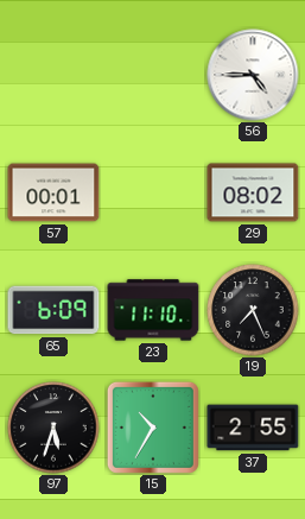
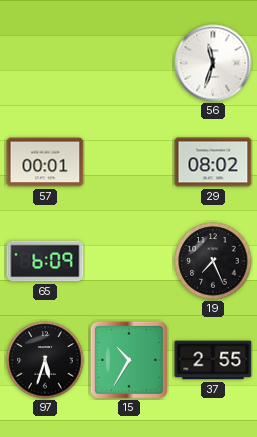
56: 4:45 -> 11:33 (213, 63)
23: 11:10 -> none (153, 310)
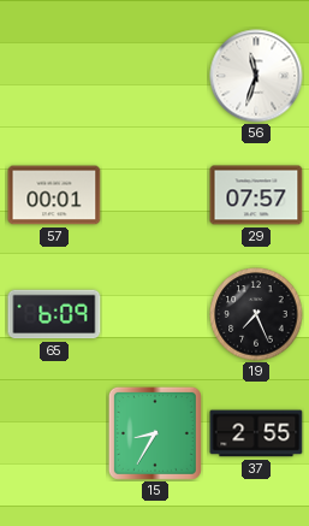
29: 08:02 -> 07:57 (256, 195)
97: 5:33 -> none (45, 360)
15: 10:35 -> 8:35 (155, 433)
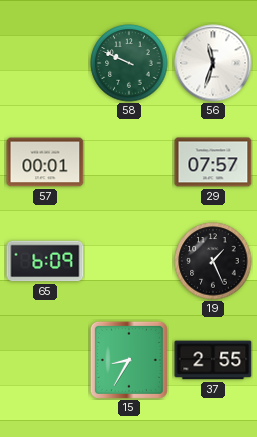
58: none -> 9:49 (129, 63)
19: 7:26 -> 1:26 (213, 261)
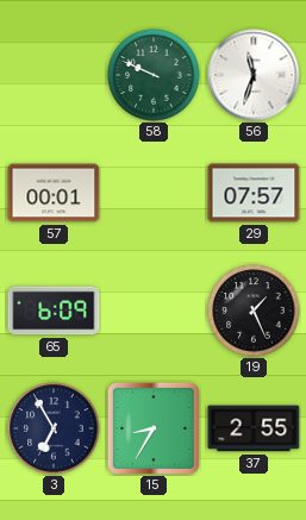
3: none -> 6:55 (54, 428)
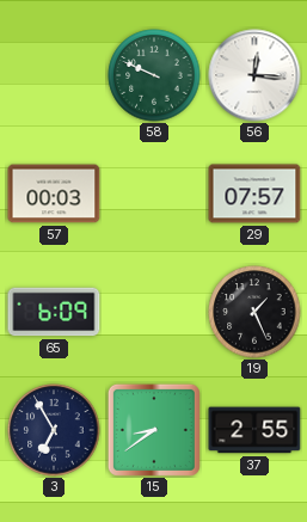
56: 11:33 -> 12:16 (254, 75)
57: 00:01 -> 00:03 (54, 194)
15: 8:35 -> 8:39 (154, 430)
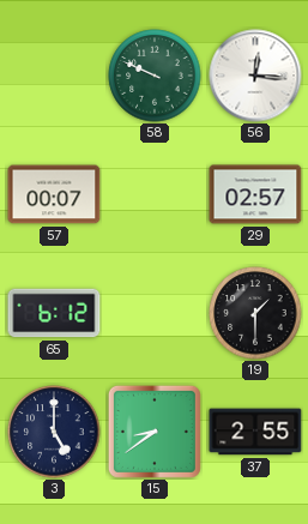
57: 00:03 -> 00:07 (54, 194)
29: 07:57 -> 02:57 (255, 194)
65: 6:09 -> 6:12 (54, 313)
19: 1:26 -> 1:30 (255, 313)
3: 6:55 -> 5:00 (54, 432)
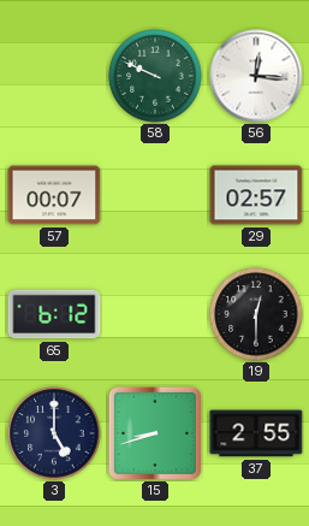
19: 1:30 -> 12:30 (256, 314)
15: 8:39 -> 8:42 (155, 433)
